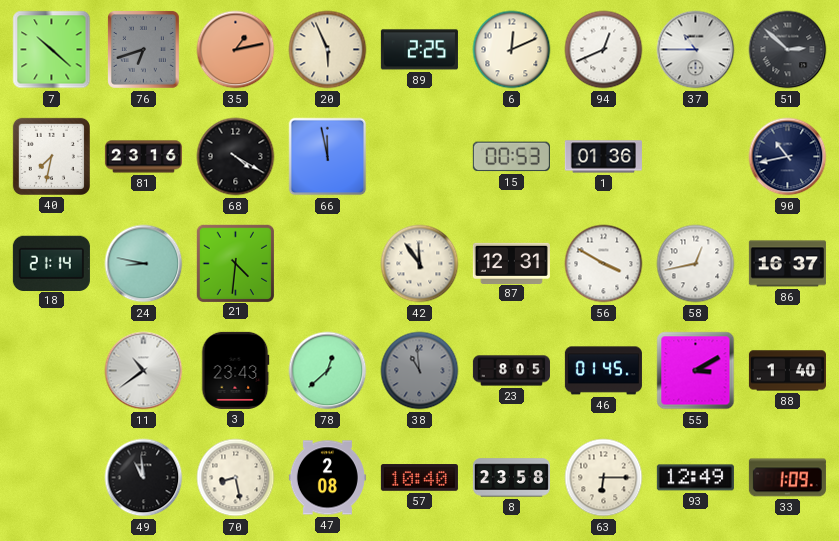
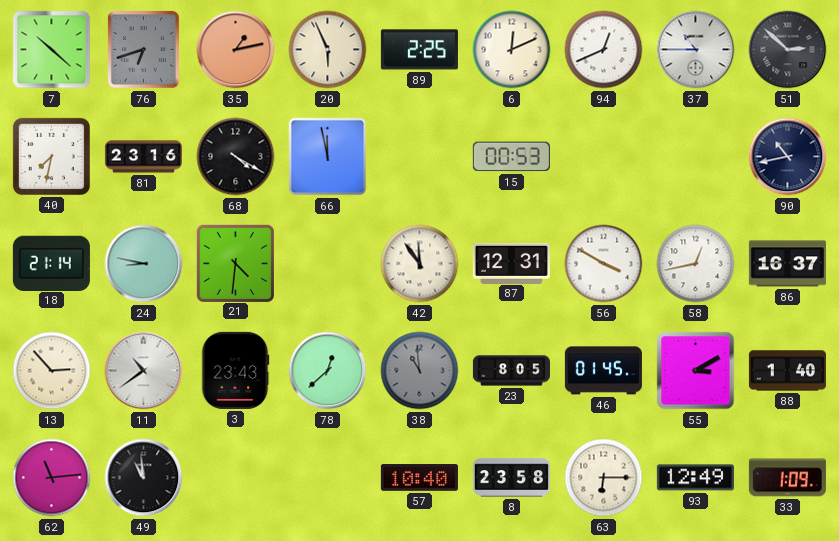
1: 01:36 -> none (603, 157)
13: none -> 2:53 (52, 371)
62: none -> 11:14 (52, 478)
70: 8:28 -> none (236, 478)
47: 2:08 -> none (327, 478)
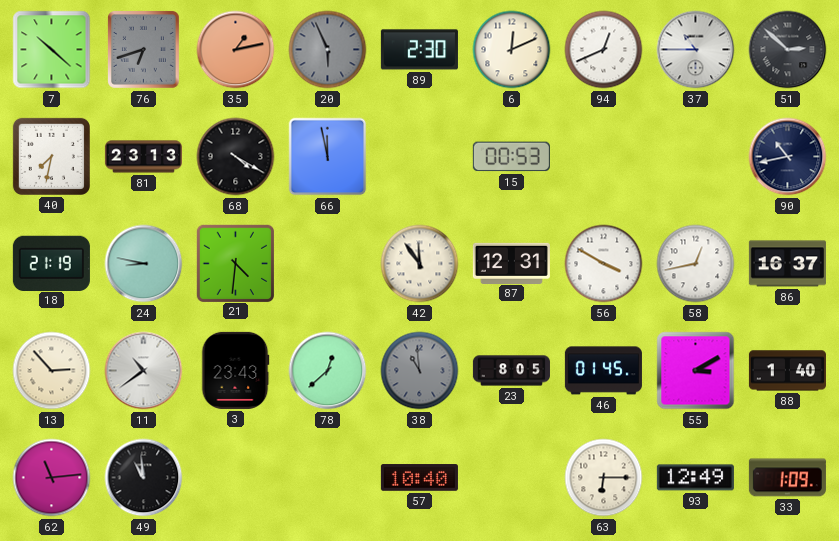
20 dial: cream -> grey (328, 50)
89: 2:25 -> 2:30 (419, 50)
81: 23:16 -> 23:13 (143, 157)
18: 21:14 -> 21:19 (51, 263)
8: 23:58 -> none (511, 478)
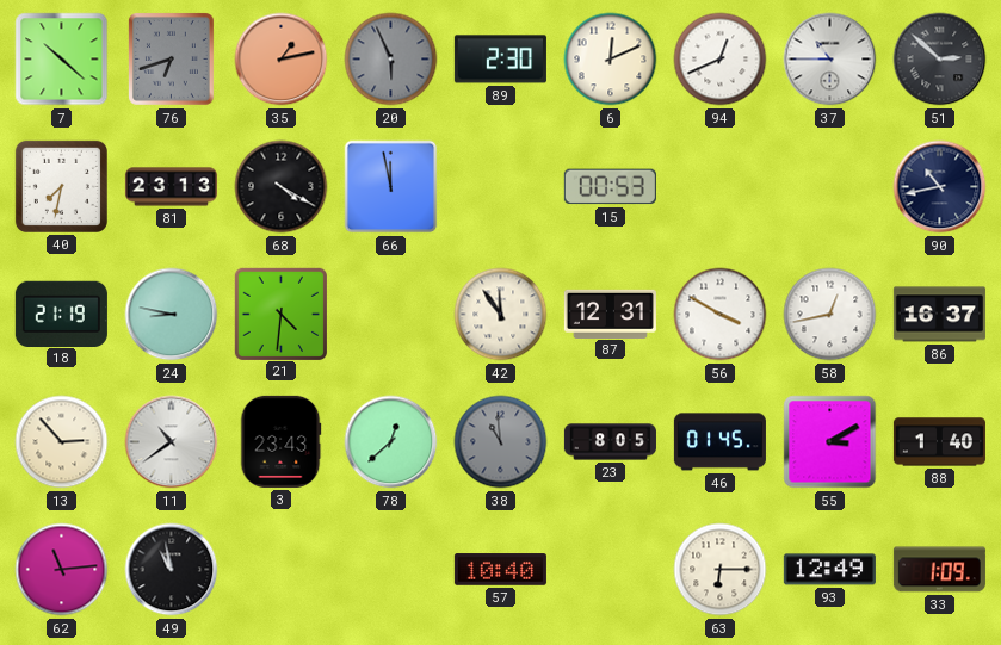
49: 10:59 -> 10:58 (172, 570)
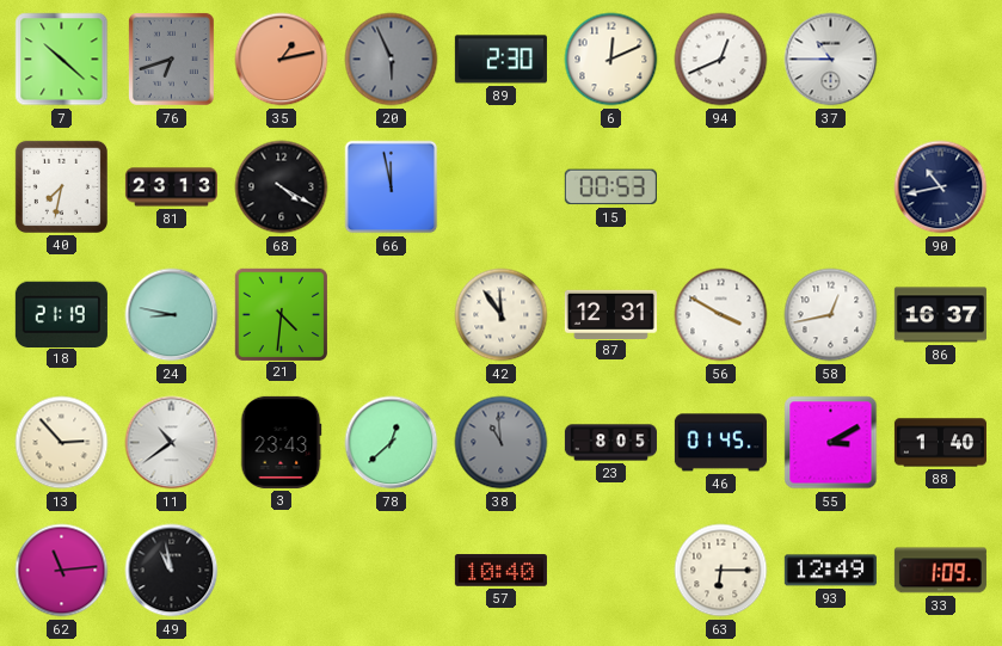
51: 2:52 -> none (940, 60)
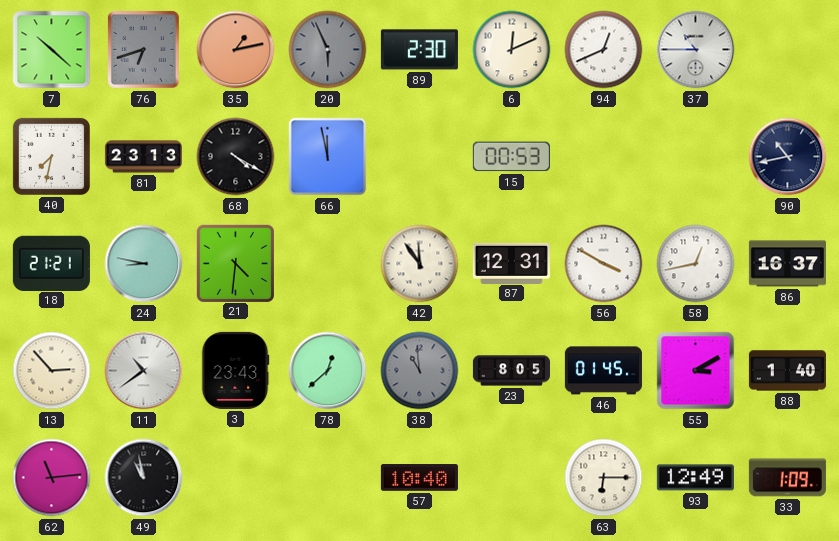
18: 21:19 -> 21:21 (51, 263)
